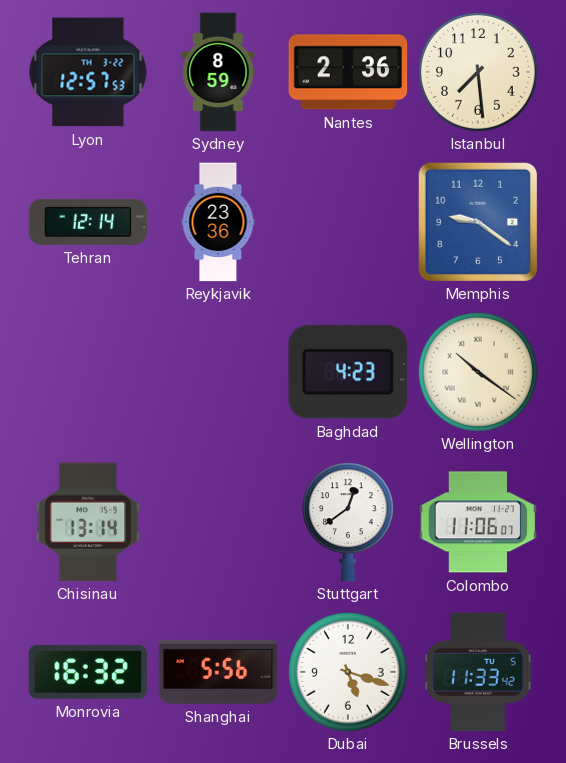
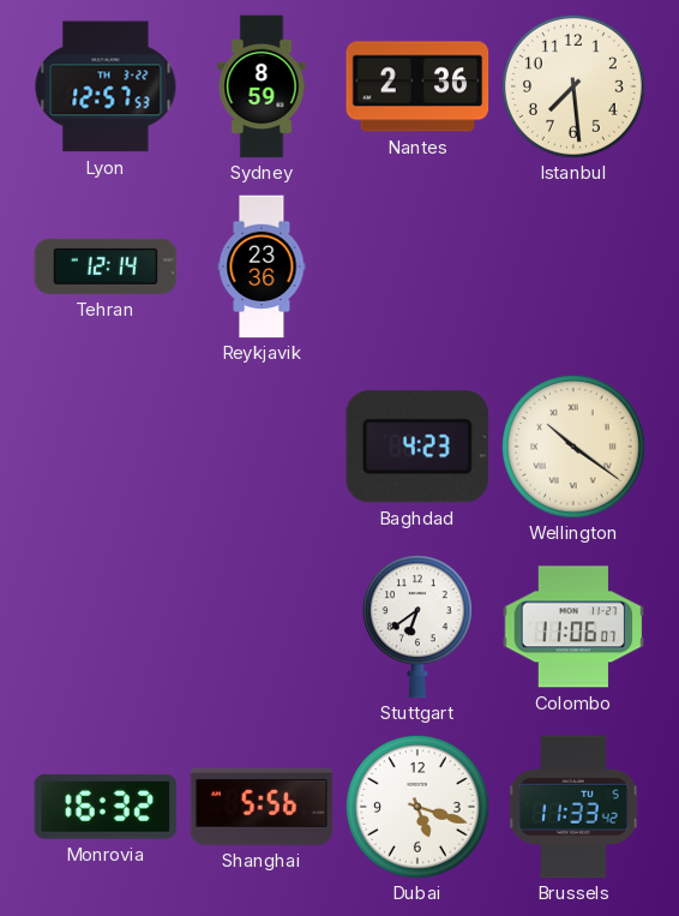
Memphis: 9:21 -> none (477, 221)
Chisinau: 13:14 -> none (88, 522)
Stuttgart: 12:39 -> 6:39 (417, 627)
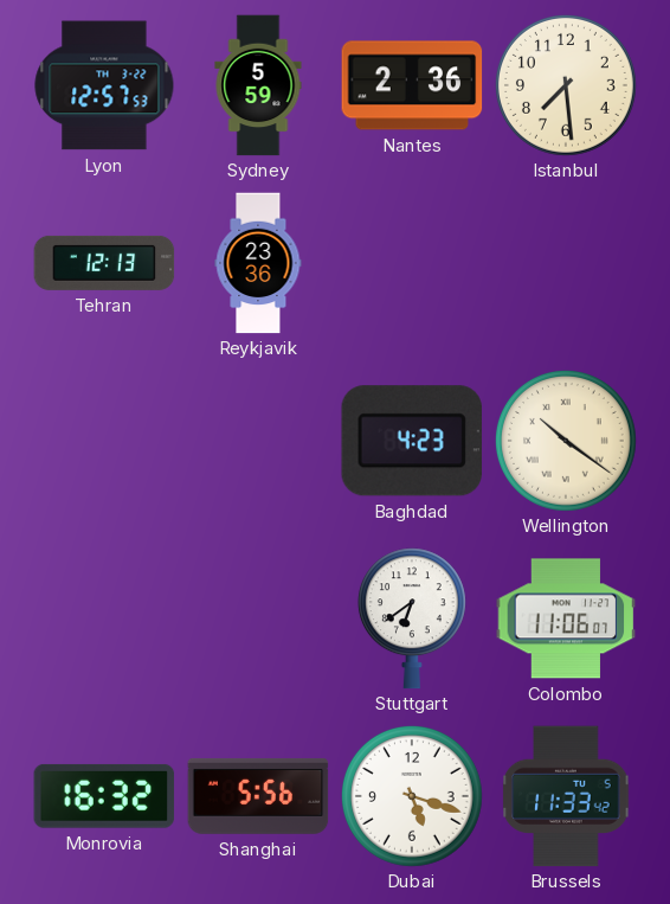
Sydney: 8:59 -> 5:59 (258, 85)
Tehran: 12:14 -> 12:13 (104, 263)
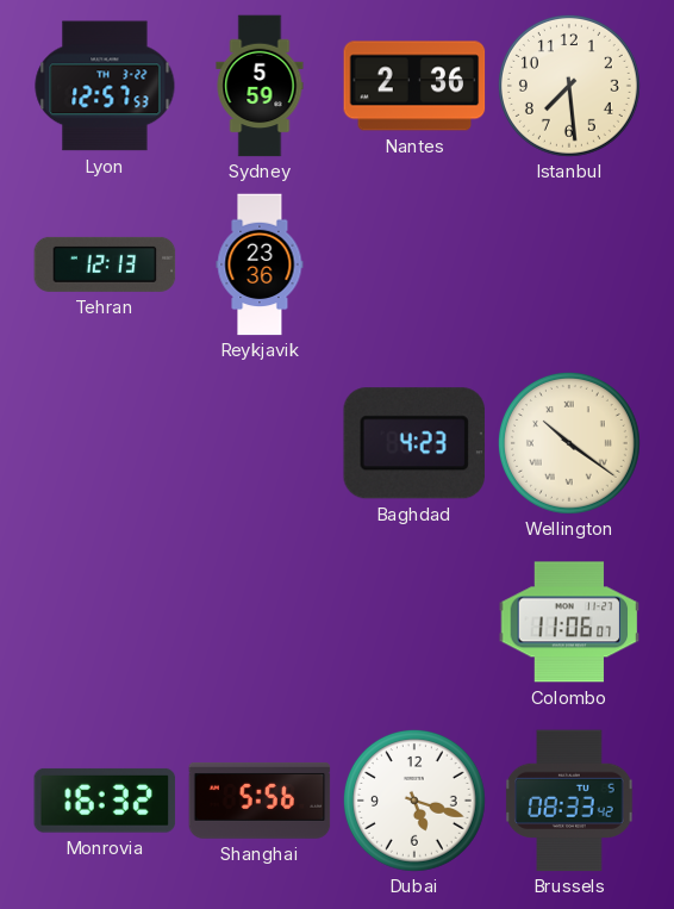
Stuttgart: 6:39 -> none (412, 618)
Brussels: 11:33 -> 08:33 (569, 801)
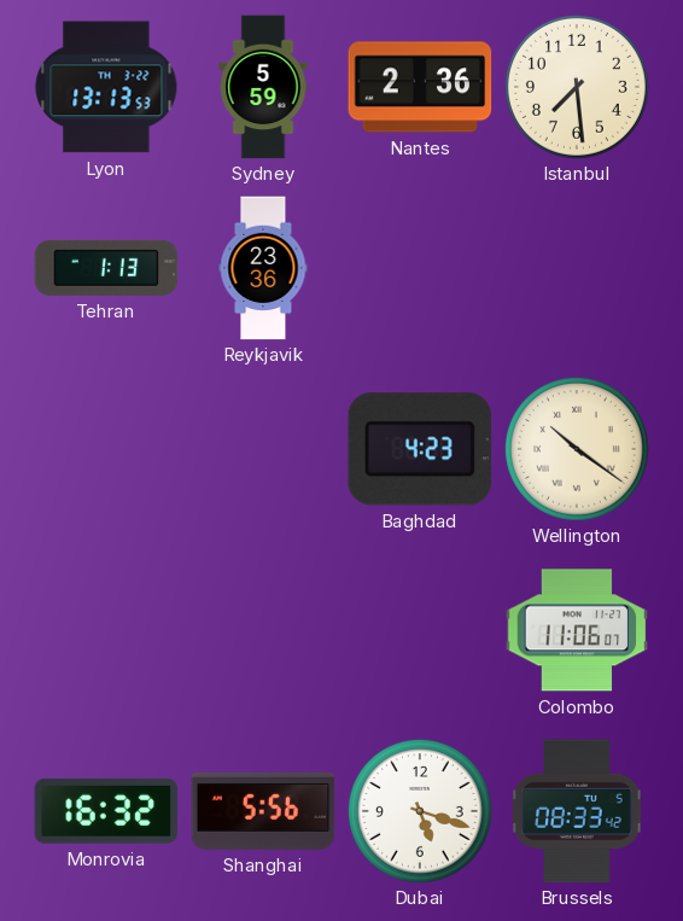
Lyon: 12:57 -> 13:13 (106, 87)
Tehran: 12:13 -> 1:13 (106, 268)
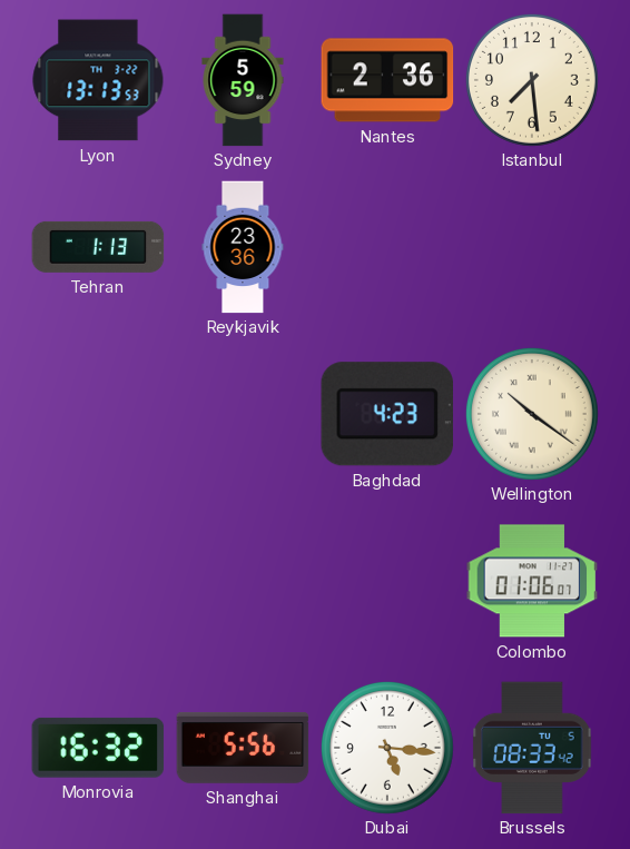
Colombo: 11:06 -> 01:06 (532, 581)
Dubai: 5:18 -> 5:16 (387, 748)
